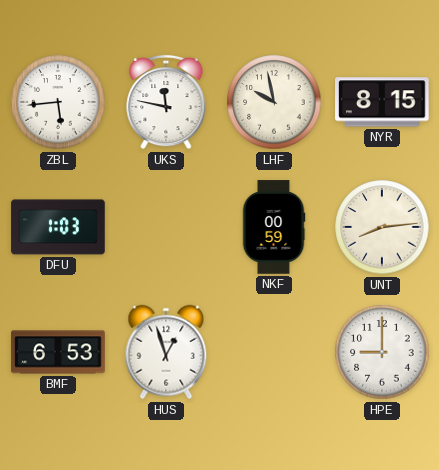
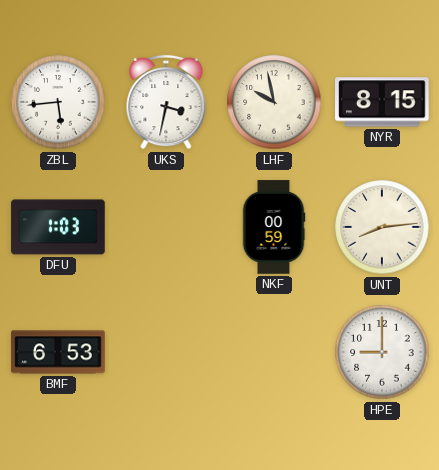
UKS: 11:47 -> 3:32 (166, 102)
HUS: 12:57 -> none (166, 352)
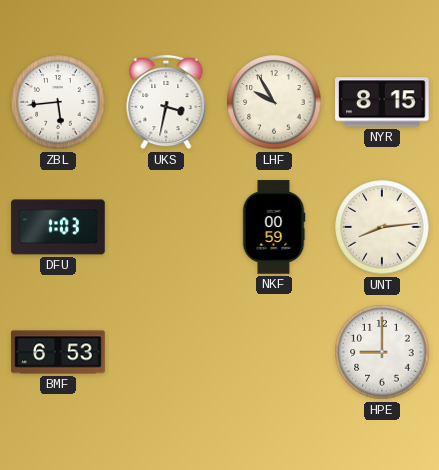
LHF: 9:58 -> 9:55 (274, 102)
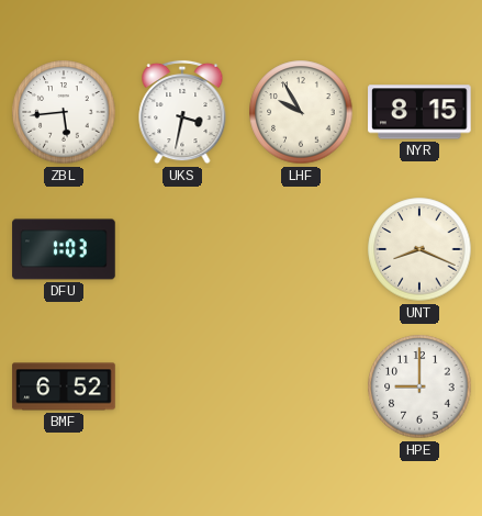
NKF: 00:59 -> none (274, 227)
UNT: 8:14 -> 8:19 (419, 249)
BMF: 6:53 -> 6:52 (64, 386)
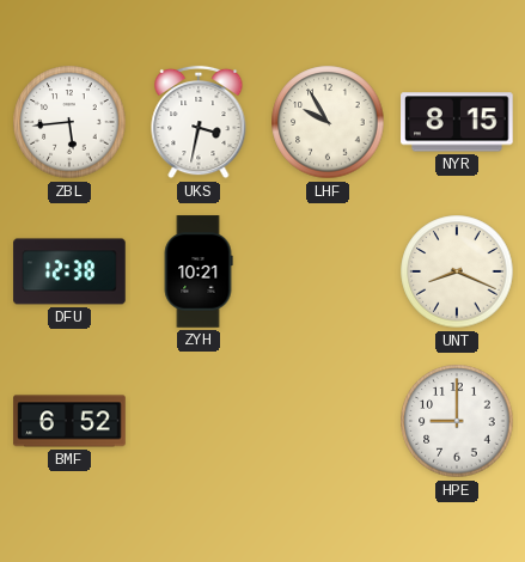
DFU: 1:03 -> 12:38 (69, 271)
ZYH: none -> 10:21 (199, 271)
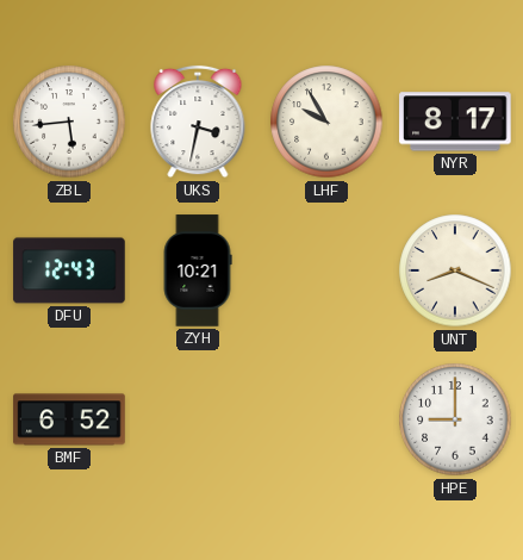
NYR: 8:15 -> 8:17 (455, 122)
DFU: 12:38 -> 12:43 (69, 270)
